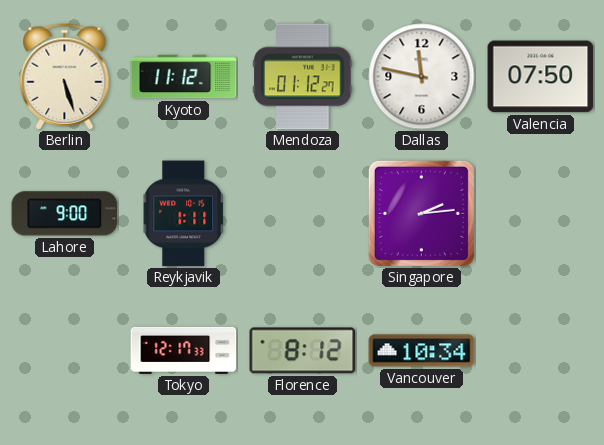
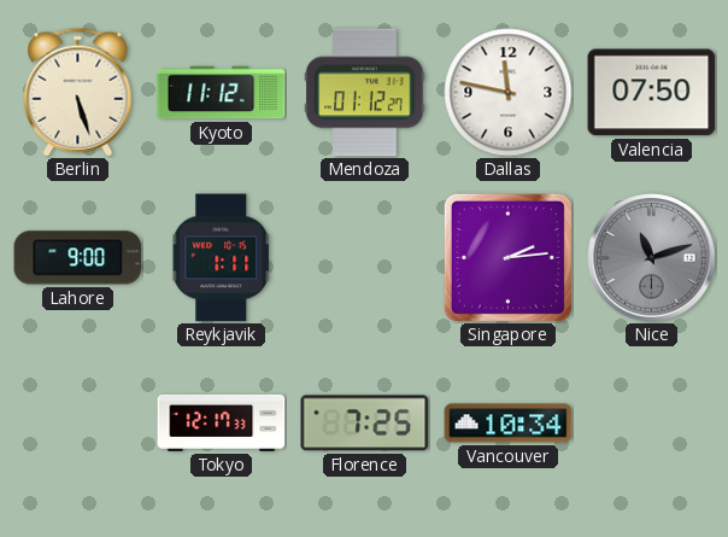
Nice: none -> 11:12 (652, 258)
Florence: 8:12 -> 7:25 (365, 424)
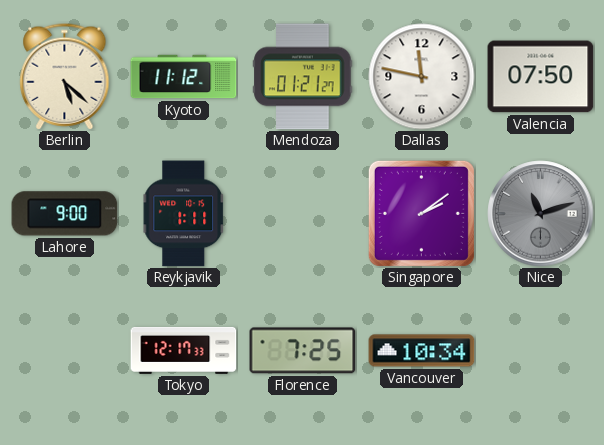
Berlin: 5:27 -> 5:22 (65, 77)
Mendoza: 01:12 -> 01:21 (303, 77)
Singapore: 2:14 -> 2:09 (421, 213)
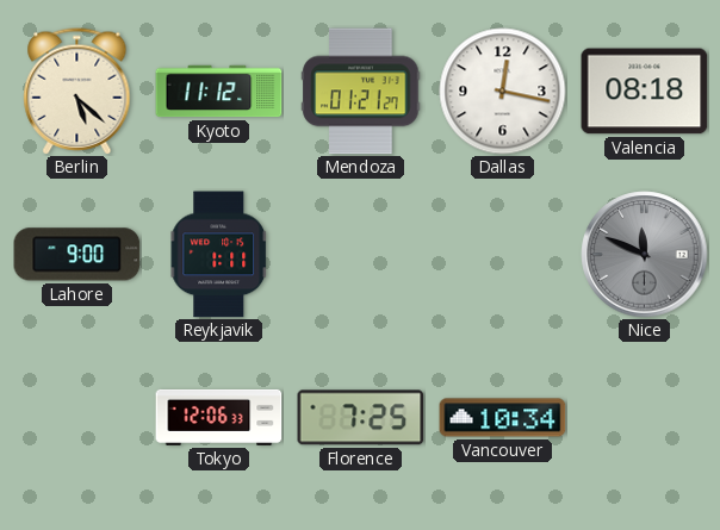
Dallas: 11:47 -> 12:17 (503, 92)
Valencia: 07:50 -> 08:18 (645, 92)
Singapore: 2:09 -> none (421, 213)
Nice: 11:12 -> 11:49 (645, 255)
Tokyo: 12:17 -> 12:06 (219, 417)
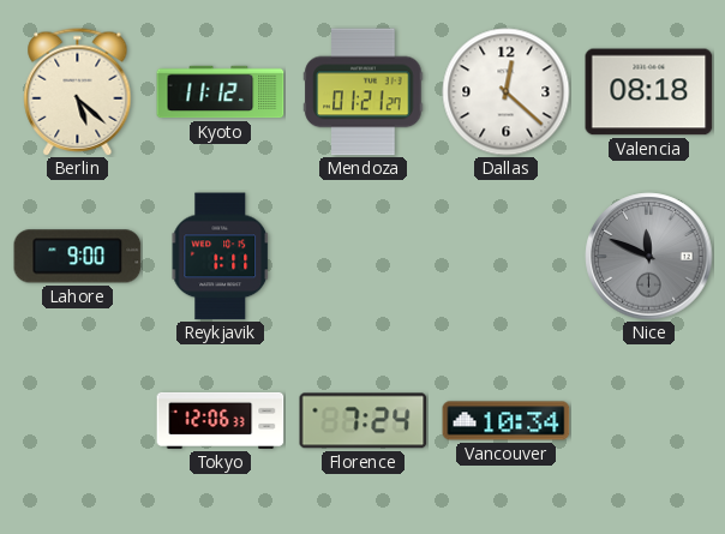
Dallas: 12:17 -> 12:22 (507, 92)
Florence: 7:25 -> 7:24 (364, 421)
